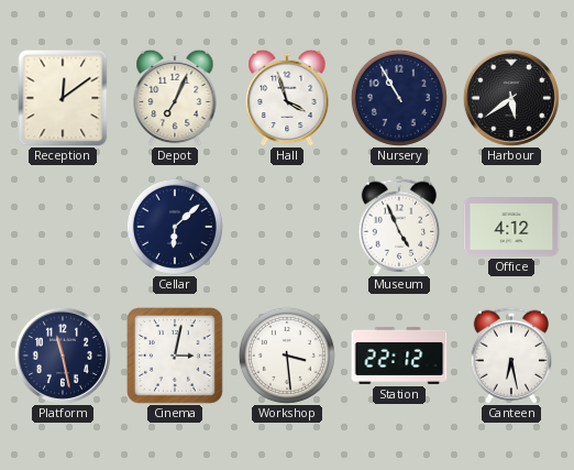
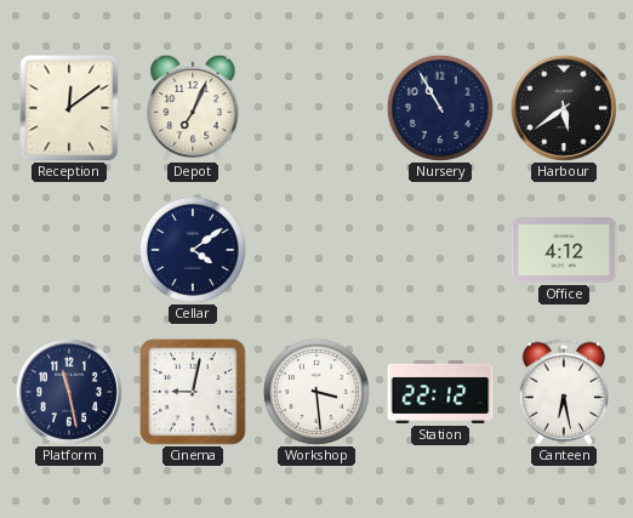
Hall: 3:57 -> none (287, 98)
Cellar: 6:08 -> 4:09 (193, 250)
Museum: 4:56 -> none (398, 227)
Cinema: 3:02 -> 9:02 (194, 393)
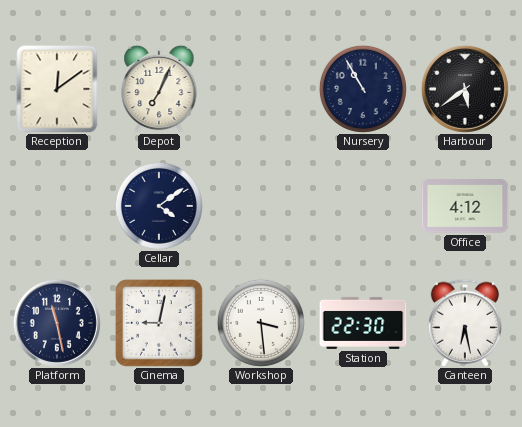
Station: 22:12 -> 22:30 (363, 323)
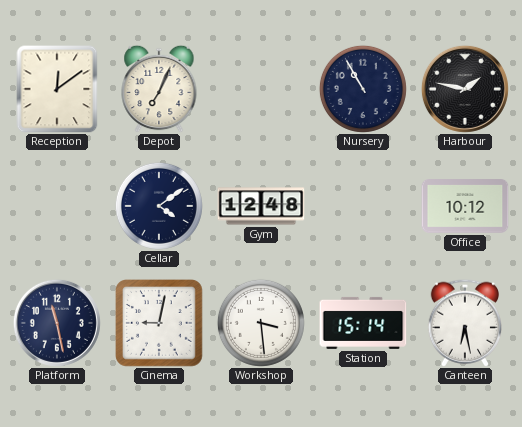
Harbour: 5:39 -> 1:47 (465, 89)
Gym: none -> 12:48 (261, 206)
Office: 4:12 -> 10:12 (465, 206)
Station: 22:30 -> 15:14 (363, 323)
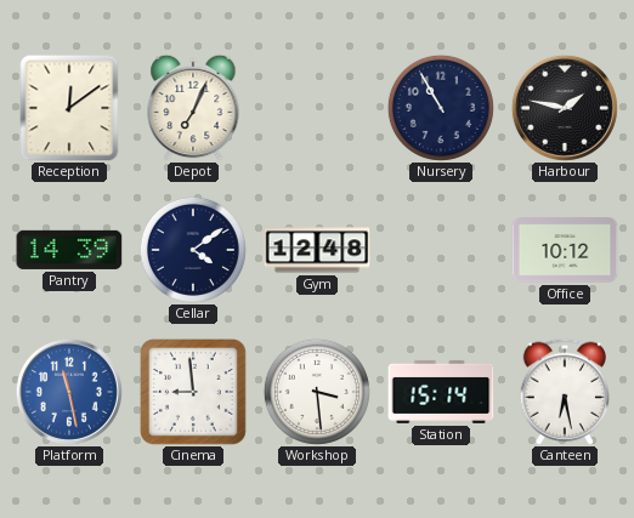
Pantry: none -> 14:39 (69, 250)
Platform dial: navy -> blue (69, 392)
Cinema: 9:02 -> 8:59 (194, 393)
